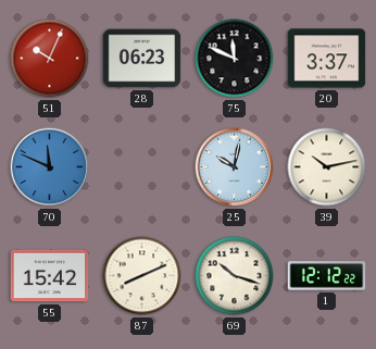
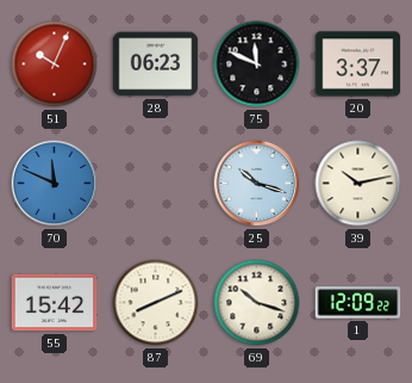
25: 10:02 -> 10:18 (257, 184)
1: 12:12 -> 12:09 (358, 303)
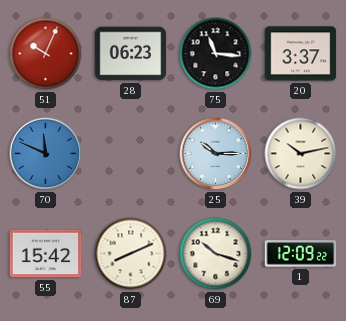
75: 11:49 -> 11:16 (216, 54)
25: 10:18 -> 10:15 (216, 154)
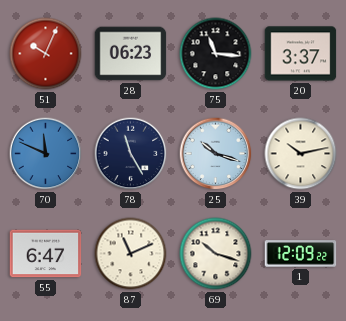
78: none -> 11:25 (131, 154)
25: 10:15 -> 10:18 (216, 154)
55: 15:42 -> 6:47 (46, 254)
87: 8:11 -> 11:11 (131, 254)
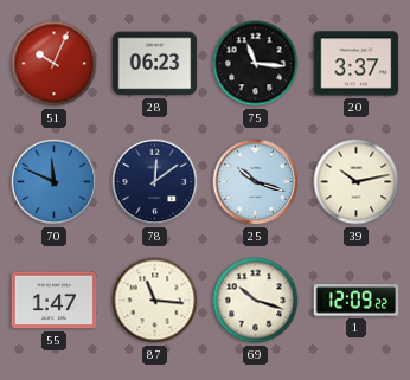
78: 11:25 -> 12:09 (155, 182)
55: 6:47 -> 1:47 (55, 301)
87: 11:11 -> 11:16 (155, 301)
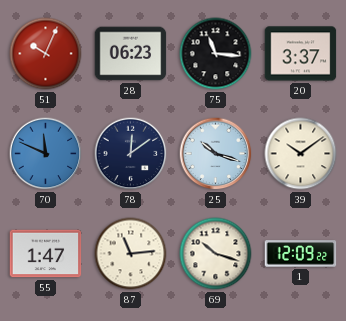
39: 10:13 -> 10:09 (301, 154)
87: 11:16 -> 11:14 (131, 254)
